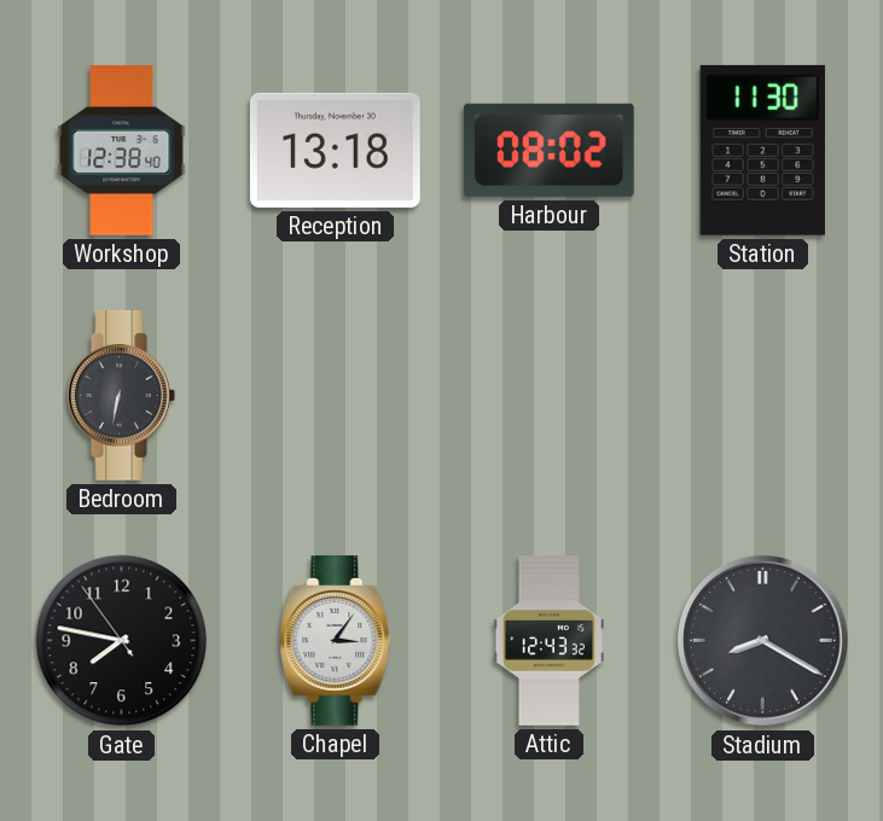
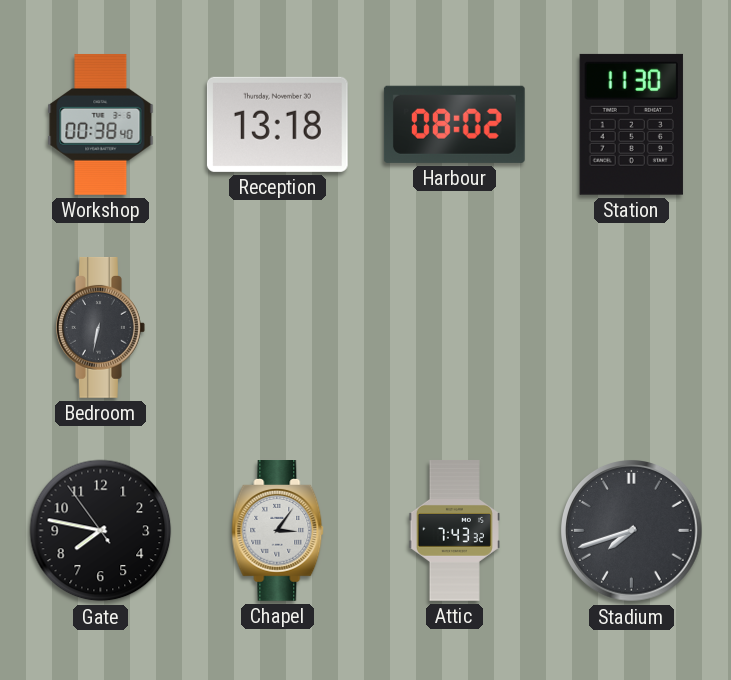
Workshop: 12:38 -> 00:38 (101, 124)
Attic: 12:43 -> 7:43 (454, 531)
Stadium: 8:20 -> 7:42 (632, 531)
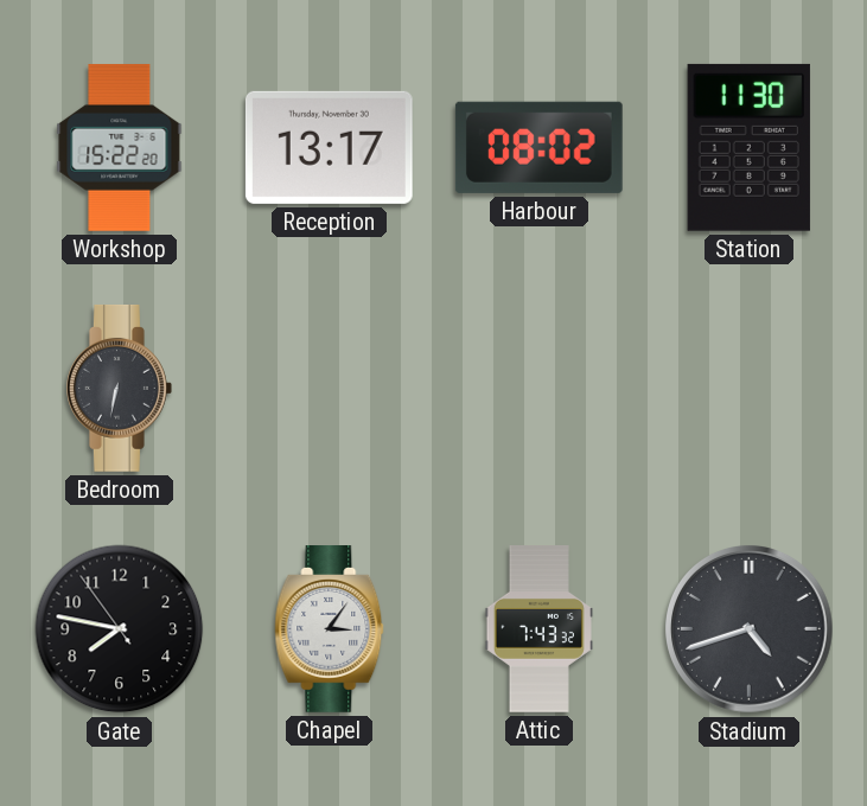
Workshop: 00:38 -> 15:22 (120, 147)
Reception: 13:18 -> 13:17 (329, 147)
Stadium: 7:42 -> 4:42 (750, 629)
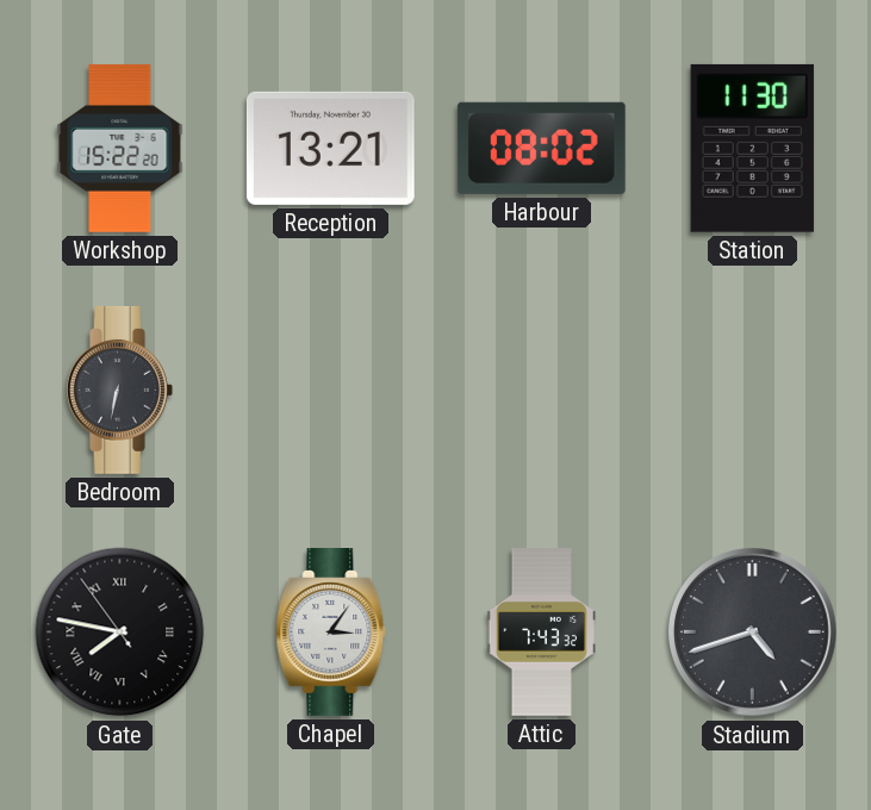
Reception: 13:17 -> 13:21 (330, 148)
Gate numerals: Arabic -> Roman (120, 633)
